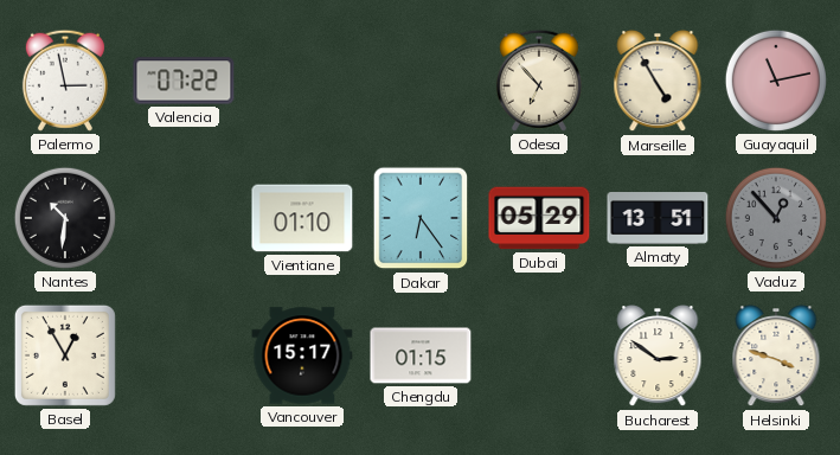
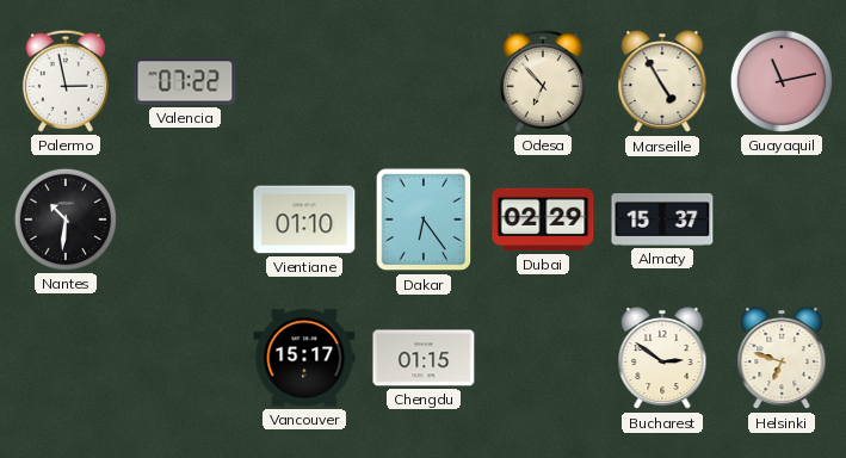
Dubai: 05:29 -> 02:29 (543, 219)
Almaty: 13:51 -> 15:37 (662, 219)
Vaduz: 12:53 -> none (776, 218)
Basel: 12:55 -> none (65, 355)
Helsinki: 3:48 -> 6:48 (782, 359)
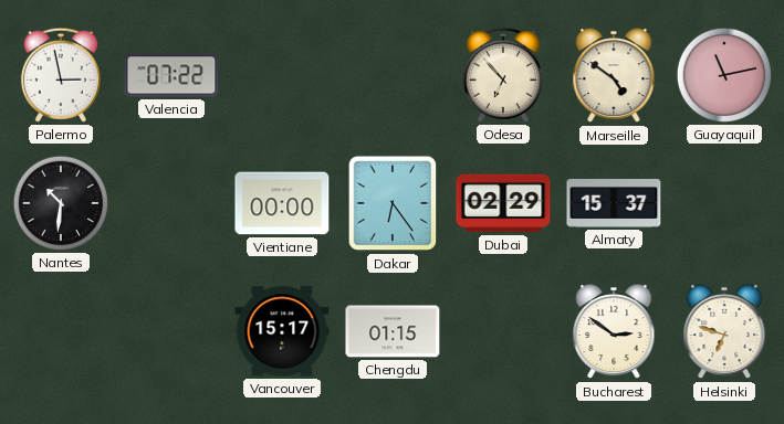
Marseille: 4:55 -> 4:51 (614, 76)
Vientiane: 01:10 -> 00:00 (282, 203)
